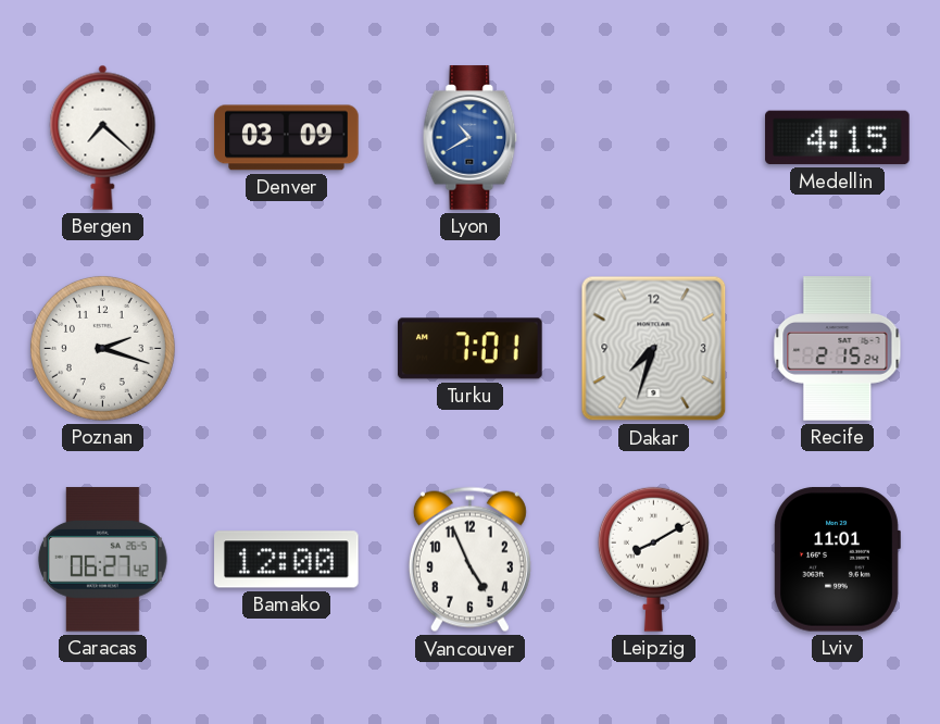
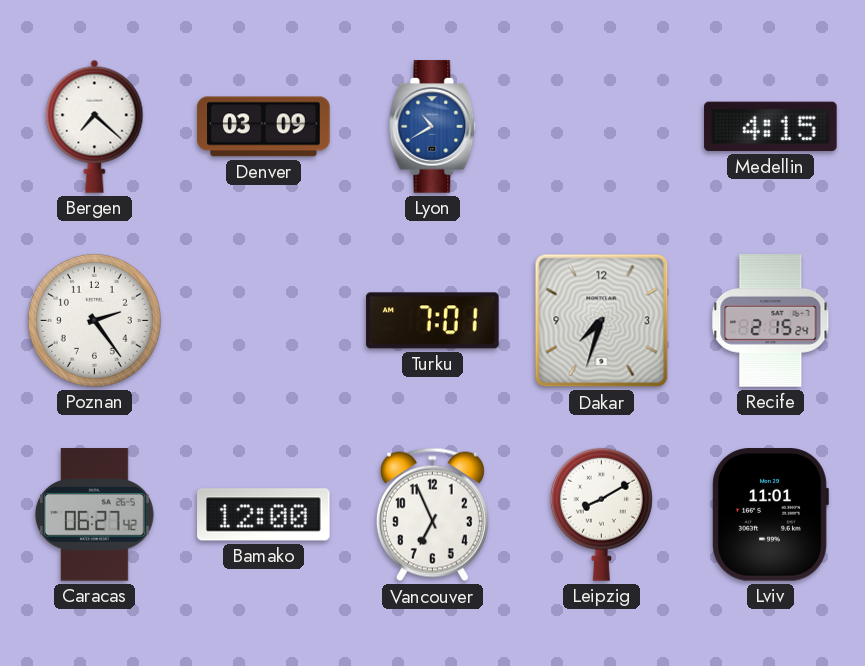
Poznan: 2:18 -> 2:24 (94, 320)
Vancouver: 4:56 -> 6:56 (432, 515)
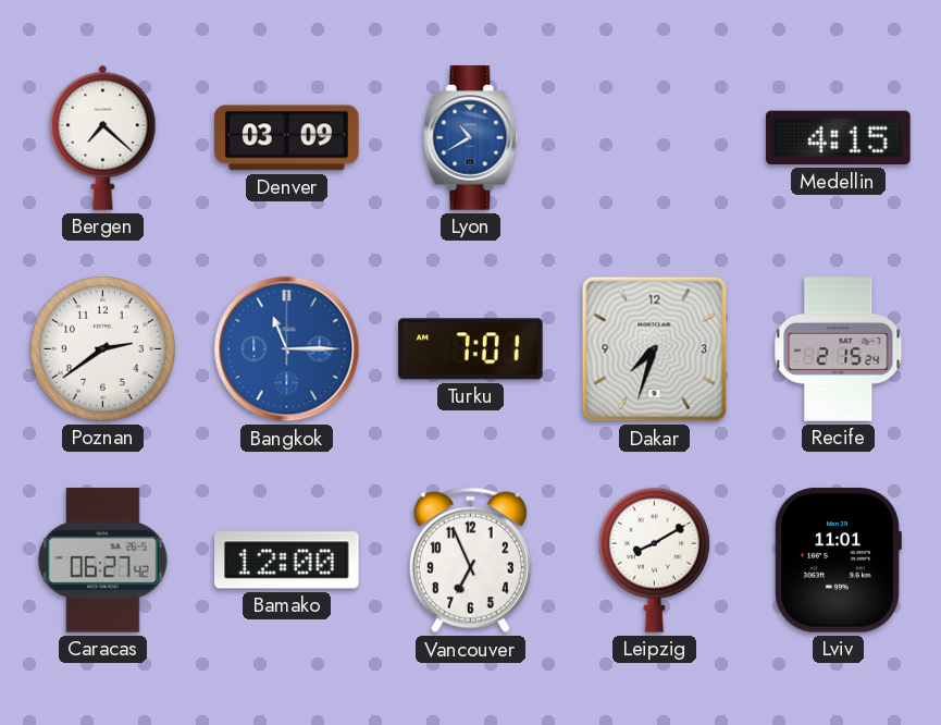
Poznan: 2:24 -> 2:39 (102, 348)
Bangkok: none -> 11:15 (287, 349)
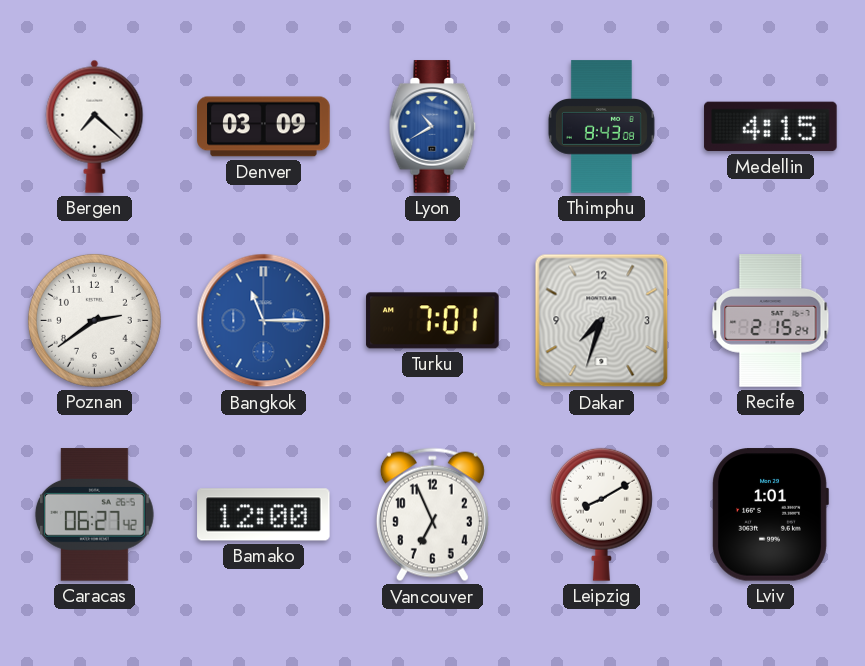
Thimphu: none -> 8:43 (601, 127)
Lviv: 11:01 -> 1:01 (770, 515)
